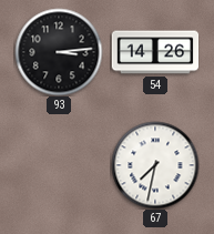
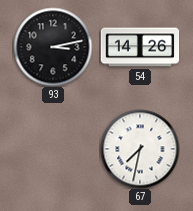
93: 3:14 -> 3:13 (53, 47)
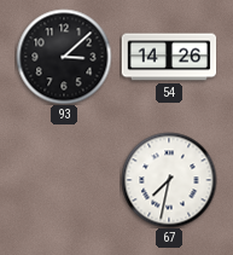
93: 3:13 -> 3:08 (64, 57)
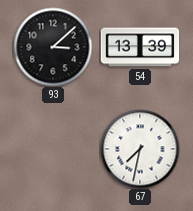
54: 14:26 -> 13:39 (140, 47)
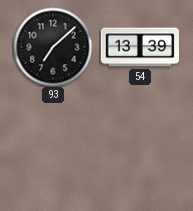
93: 3:08 -> 7:08 (53, 47)
67: 7:32 -> none (140, 149)
